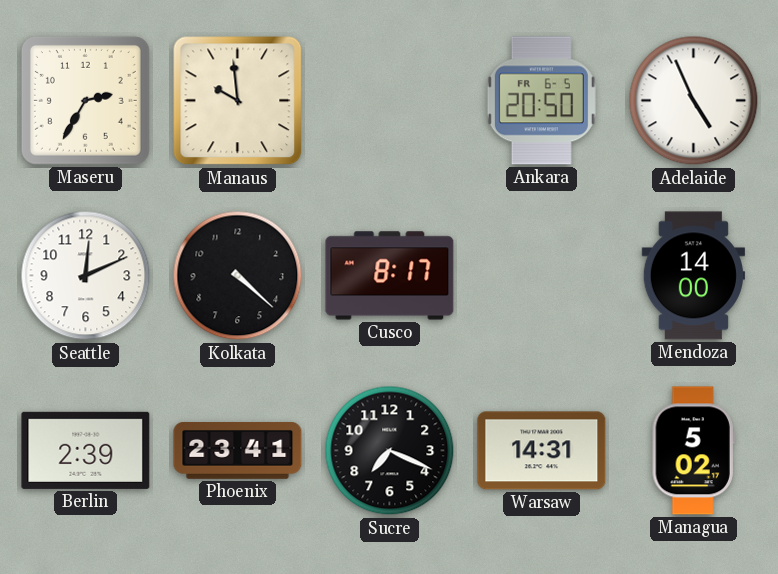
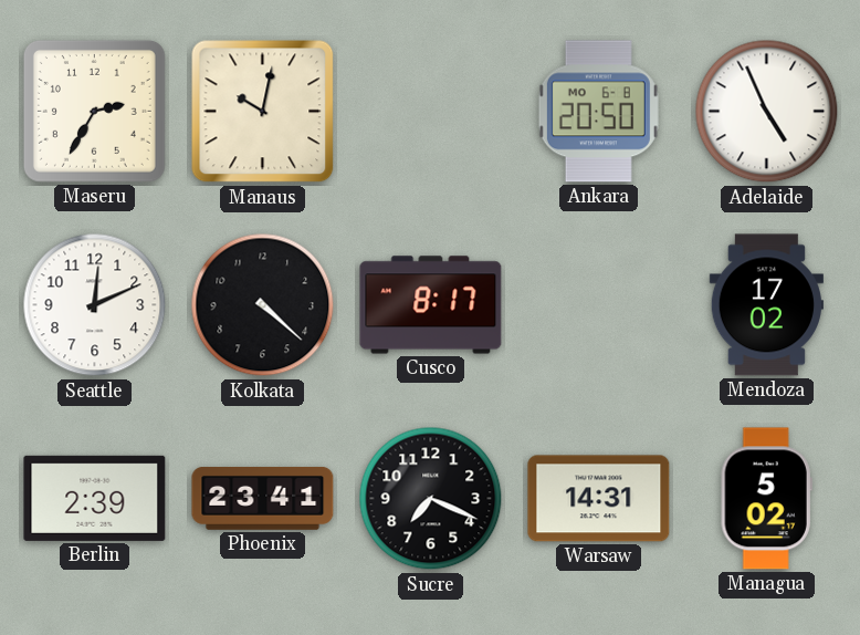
Manaus: 9:59 -> 10:02 (263, 112)
Ankara date: FR 6-5 -> MO 6-8 (598, 112)
Mendoza: 14:00 -> 17:02 (766, 305)
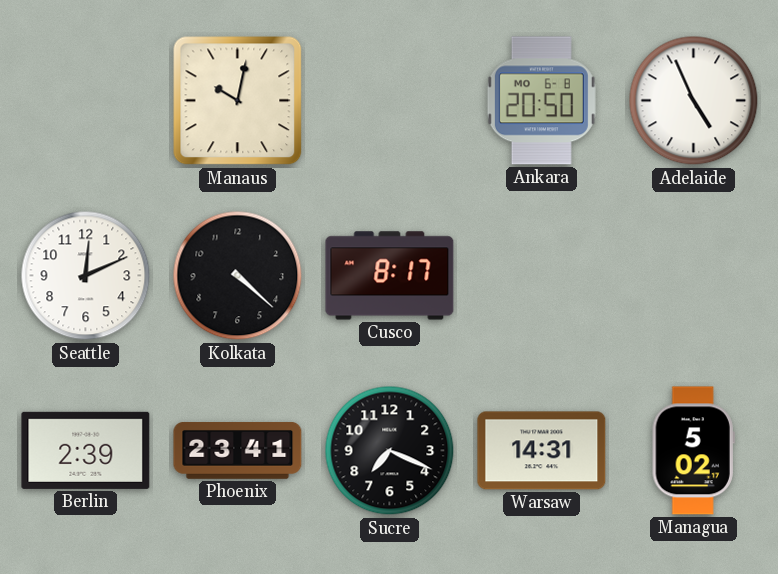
Maseru: 2:35 -> none (94, 111)
Mendoza: 17:02 -> none (766, 305)
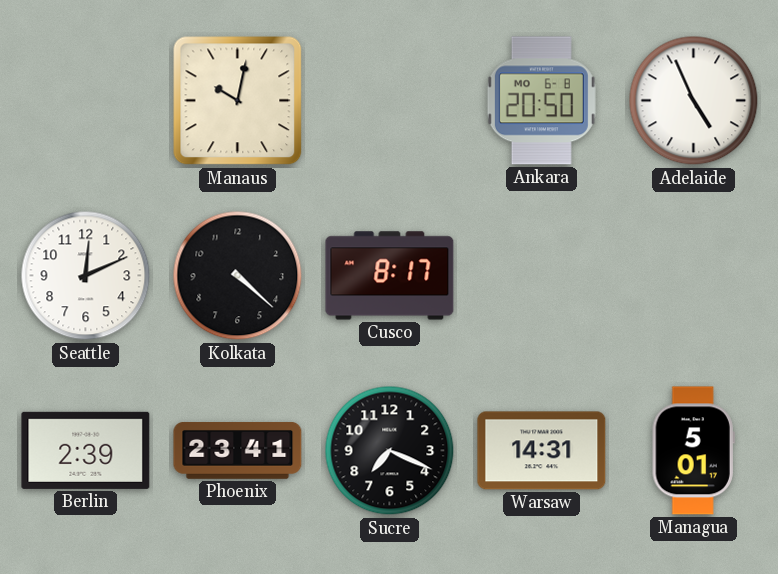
Managua: 5:02 -> 5:01 (693, 451)
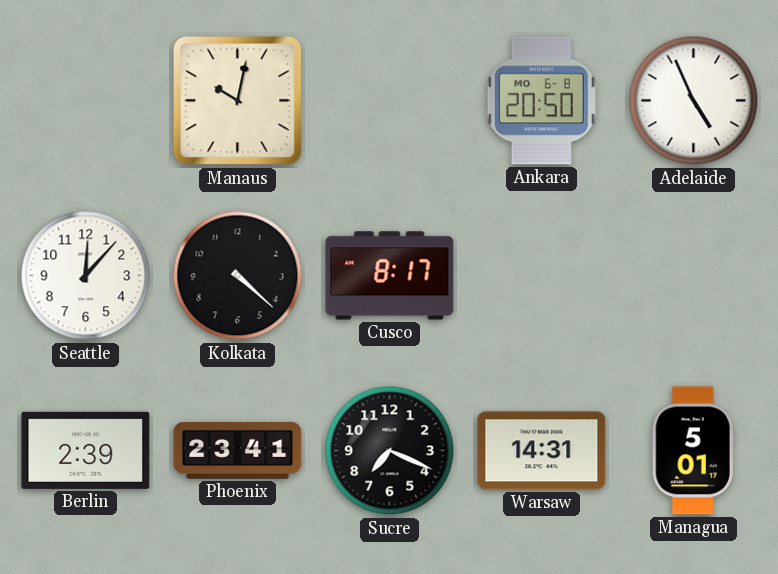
Seattle: 12:11 -> 12:07 (86, 276)
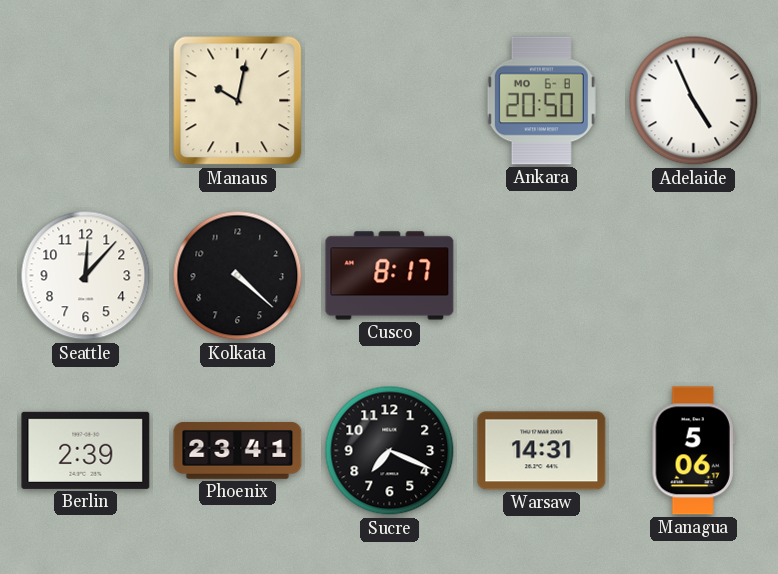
Managua: 5:01 -> 5:06 (693, 451)
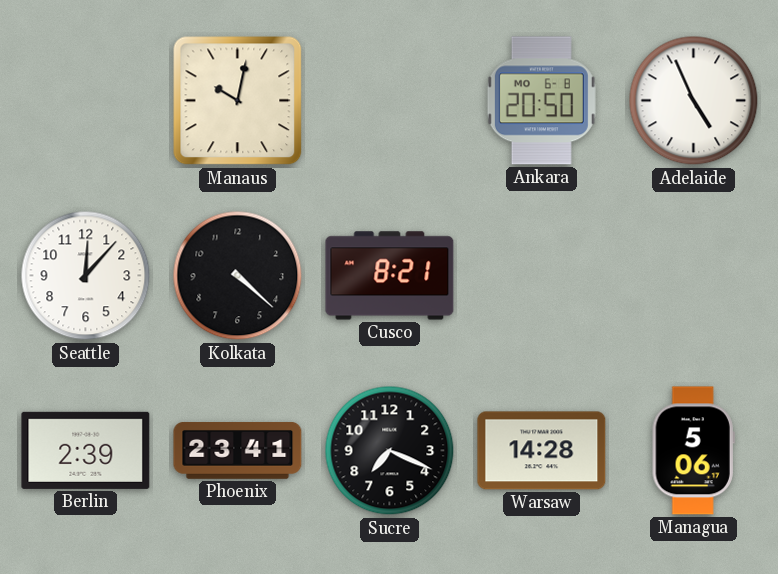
Cusco: 8:17 -> 8:21 (390, 276)
Warsaw: 14:31 -> 14:28 (542, 451)
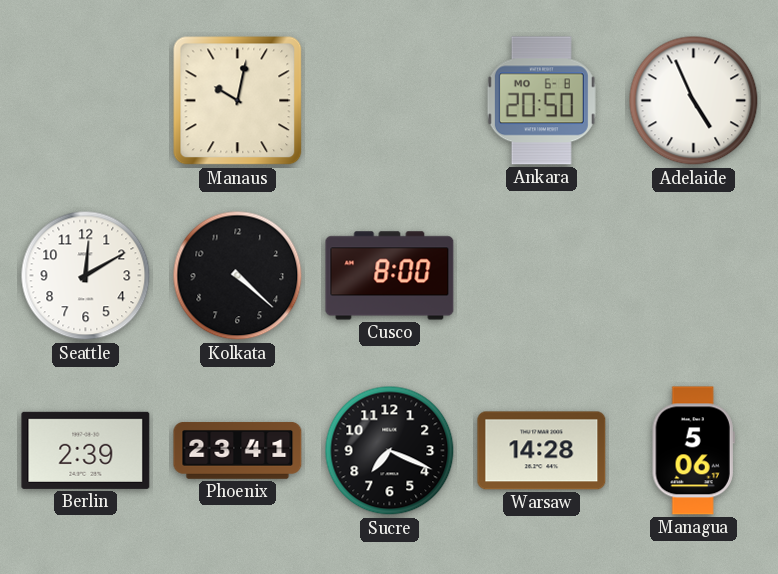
Seattle: 12:07 -> 12:10 (86, 276)
Cusco: 8:21 -> 8:00 (390, 276)
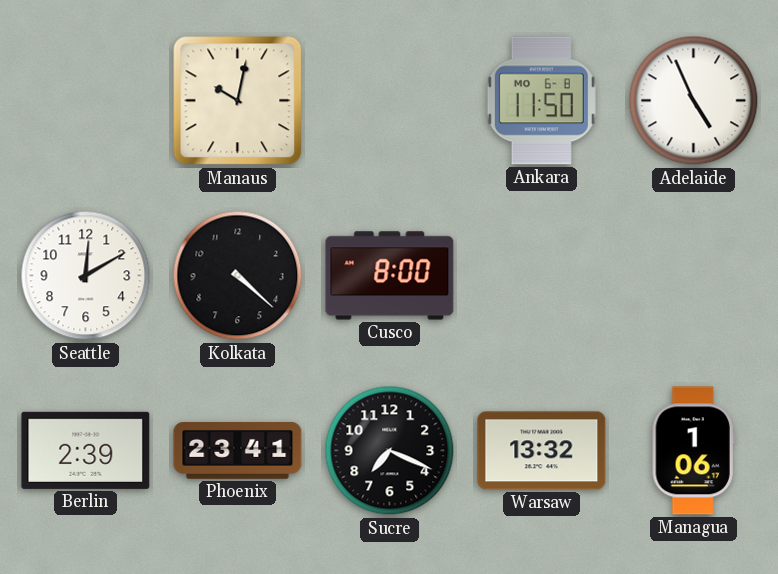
Ankara: 20:50 -> 11:50 (541, 101)
Warsaw: 14:28 -> 13:32 (542, 451)
Managua: 5:06 -> 1:06 (693, 451)
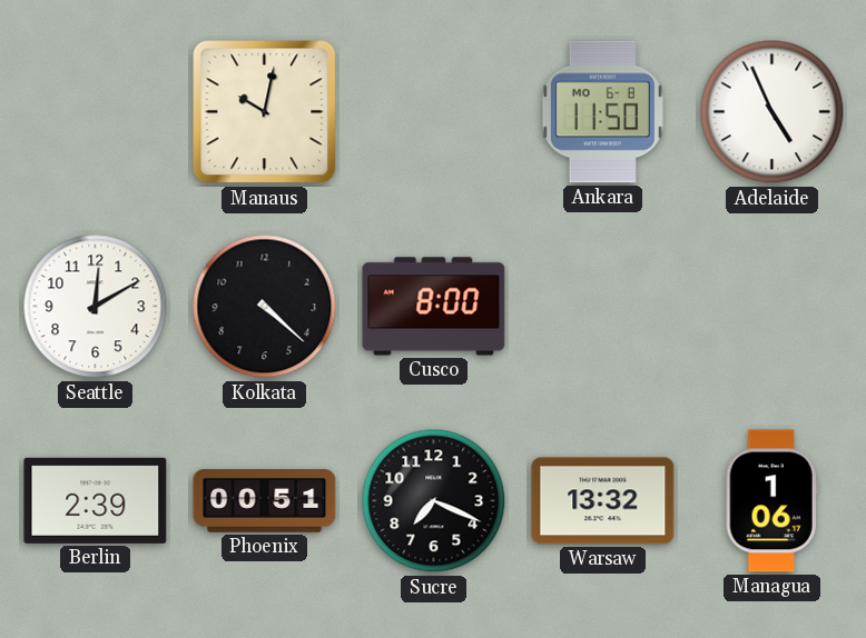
Phoenix: 23:41 -> 00:51 (265, 501)
